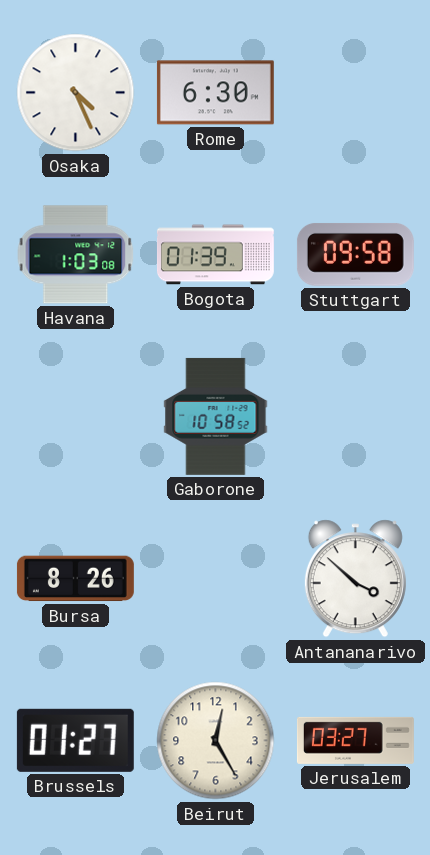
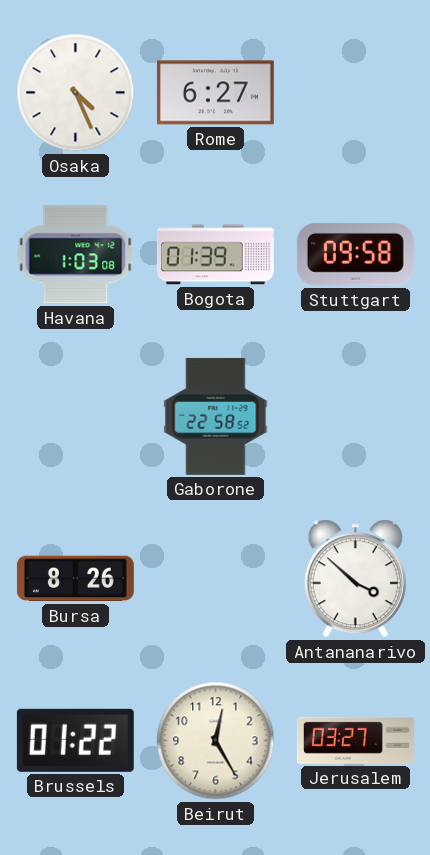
Rome: 6:30 -> 6:27 (215, 93)
Gaborone: 10:58 -> 22:58 (216, 416)
Brussels: 01:27 -> 01:22 (75, 740)
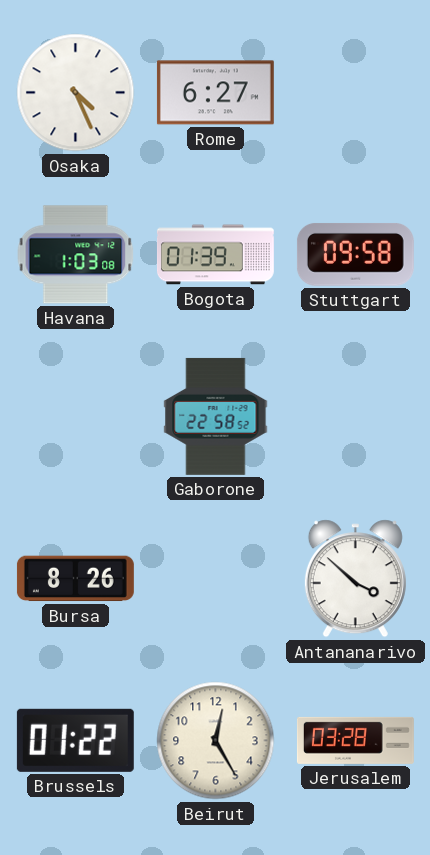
Jerusalem: 03:27 -> 03:28 (355, 740)
